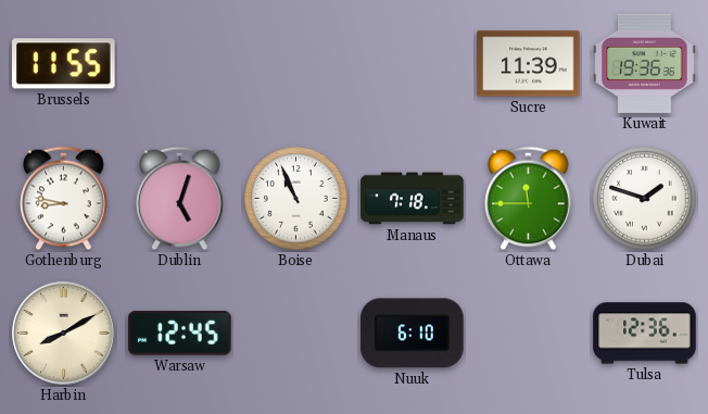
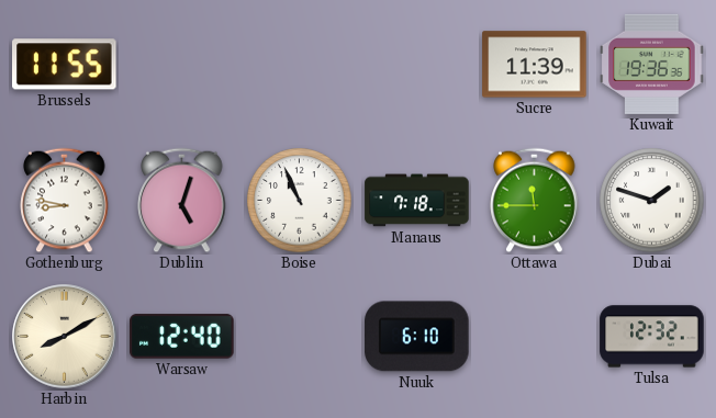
Warsaw: 12:45 -> 12:40 (182, 337)
Tulsa: 12:36 -> 12:32 (652, 337)
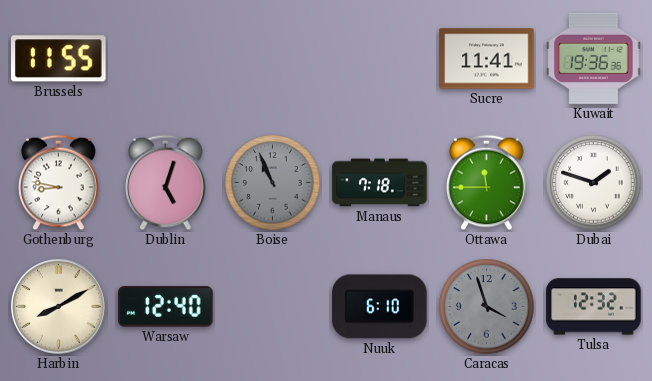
Sucre: 11:39 -> 11:41 (487, 59)
Boise dial: white -> grey (273, 183)
Caracas: none -> 3:57 (487, 307)
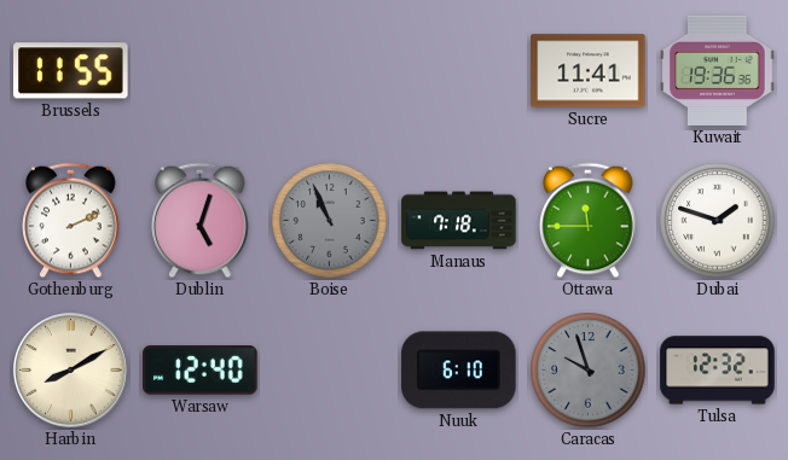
Gothenburg: 8:47 -> 2:11 (71, 221)
Caracas: 3:57 -> 9:57 (589, 371)
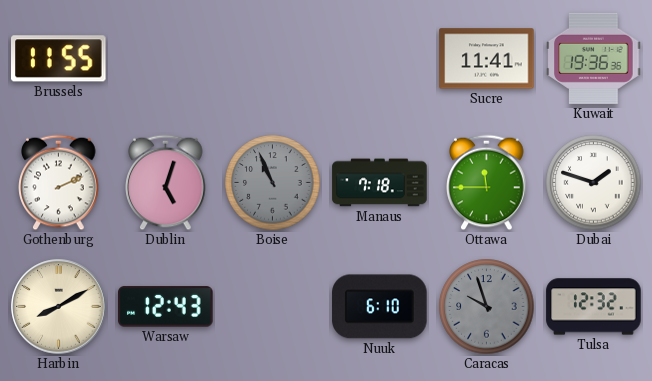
Warsaw: 12:40 -> 12:43 (166, 307)
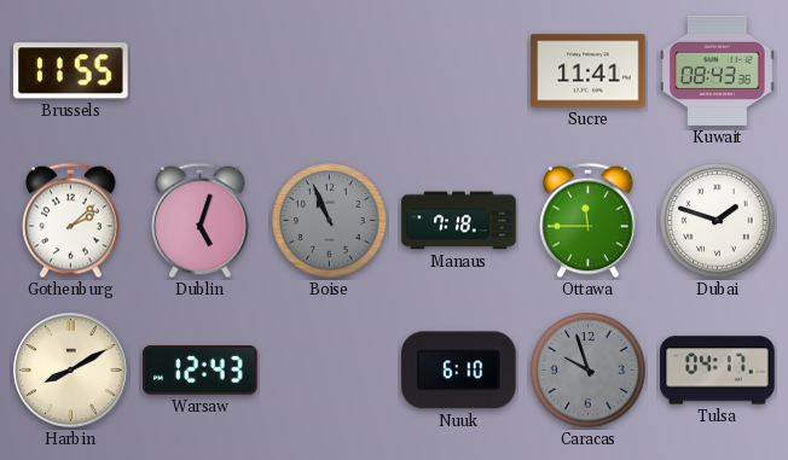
Kuwait: 19:36 -> 08:43 (718, 70)
Gothenburg: 2:11 -> 2:08 (71, 221)
Tulsa: 12:32 -> 04:17 (718, 371)
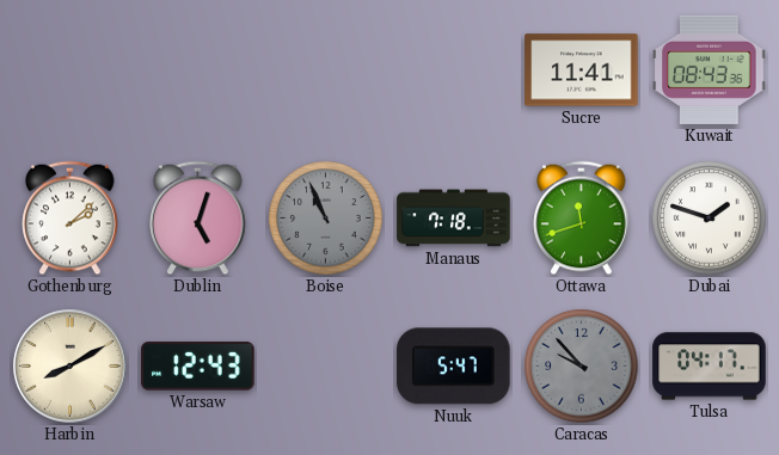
Brussels: 11:55 -> none (71, 71)
Ottawa: 11:45 -> 11:42 (582, 219)
Nuuk: 6:10 -> 5:47 (454, 367)
Caracas: 9:57 -> 9:53 (582, 367)
